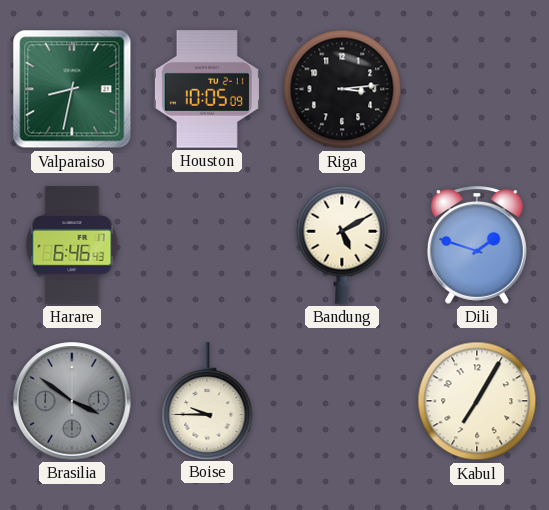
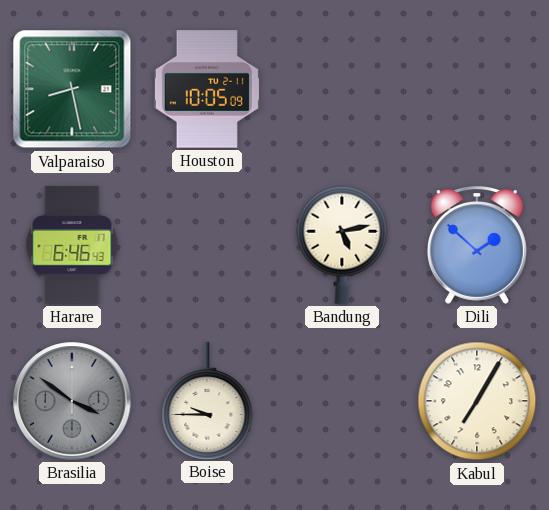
Valparaiso: 8:32 -> 8:28 (72, 89)
Riga: 3:14 -> none (342, 89)
Bandung: 5:10 -> 5:13 (342, 245)
Dili: 1:48 -> 1:52 (477, 245)
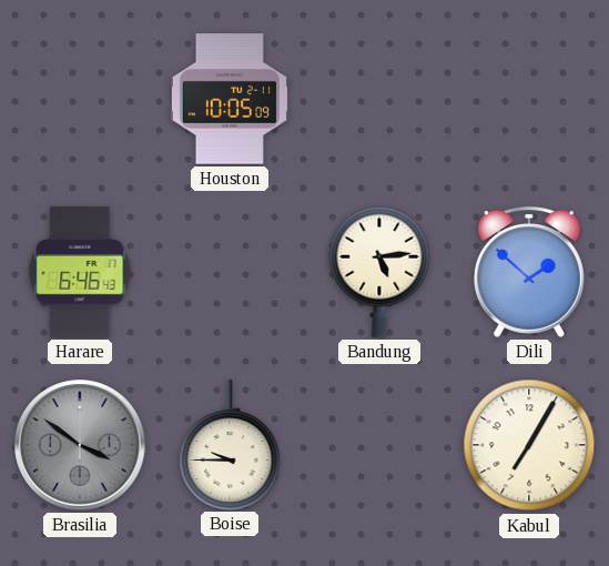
Valparaiso: 8:28 -> none (72, 89)
Bandung: 5:13 -> 5:14 (379, 272)
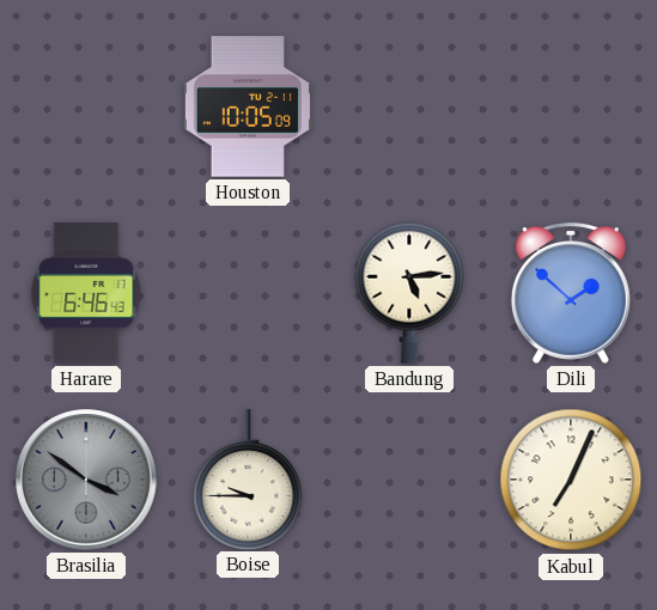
Kabul: 7:05 -> 7:04 (571, 480)
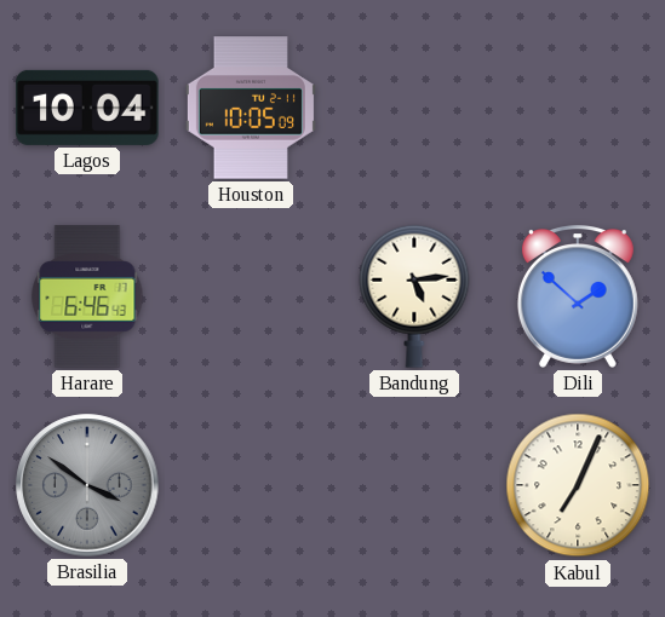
Lagos: none -> 10:04 (87, 108)
Boise: 9:45 -> none (248, 480)
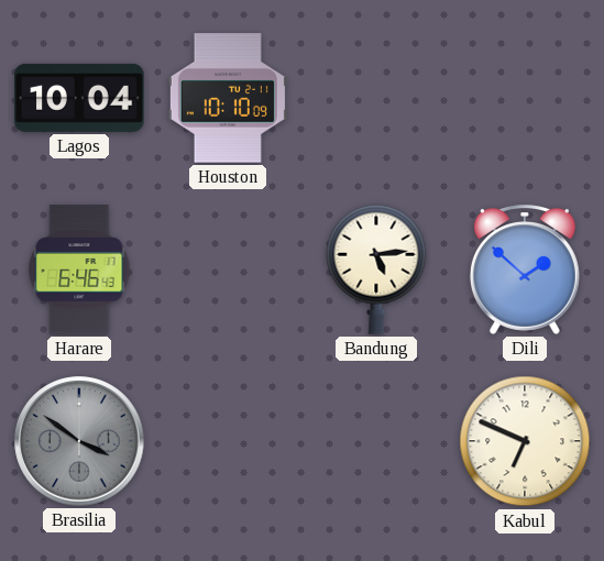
Houston: 10:05 -> 10:10 (228, 98)
Kabul: 7:04 -> 6:49 (525, 441)
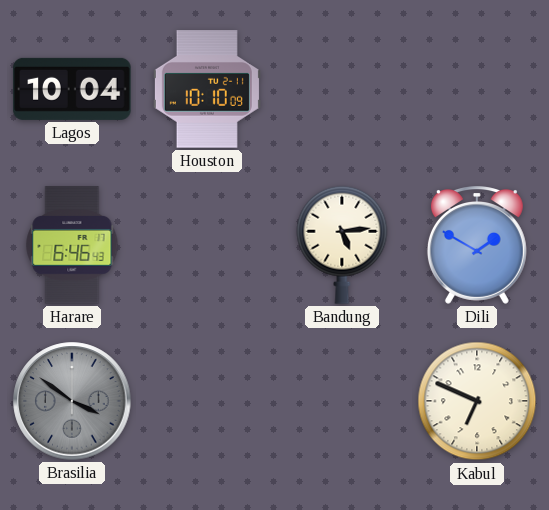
Dili: 1:52 -> 1:50 (477, 245)
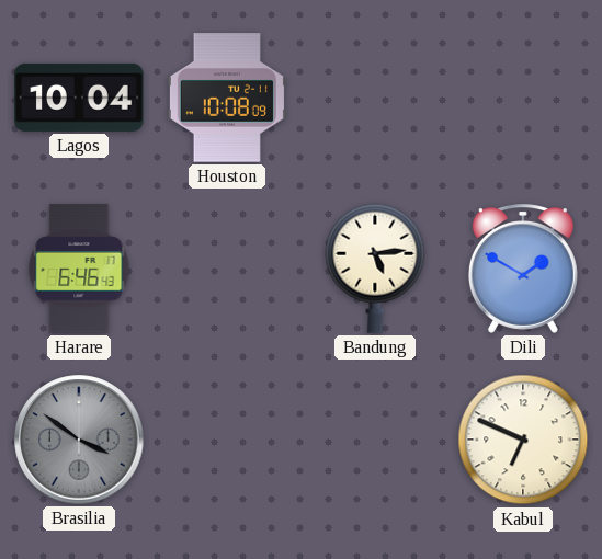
Houston: 10:10 -> 10:08 (227, 98)
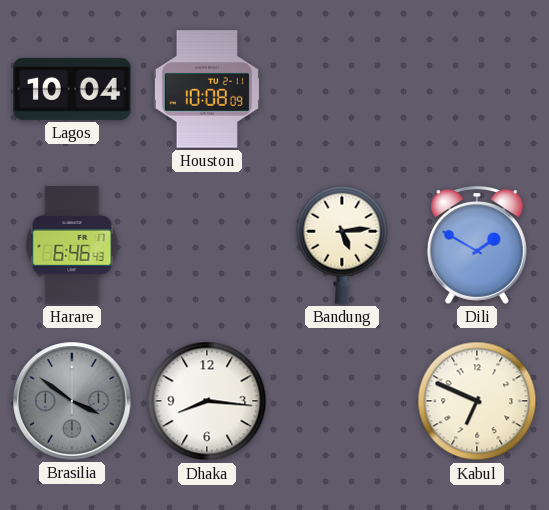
Dhaka: none -> 8:16 (207, 401)
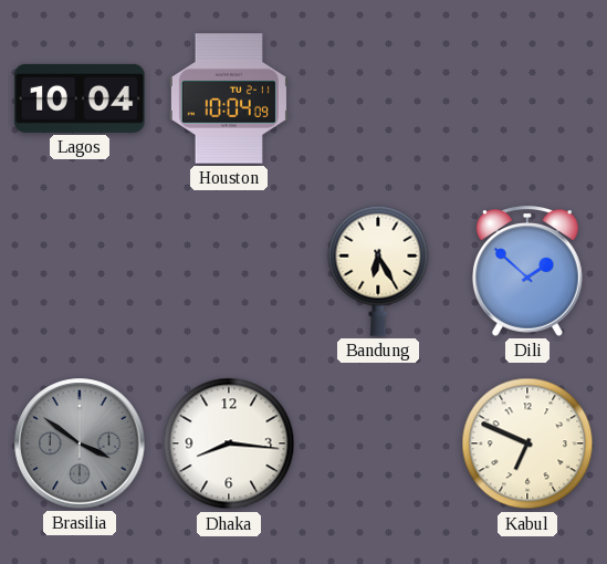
Houston: 10:08 -> 10:04 (229, 98)
Harare: 6:46 -> none (72, 245)
Bandung: 5:14 -> 6:25 (378, 271)
Dili: 1:50 -> 1:52 (527, 271)
